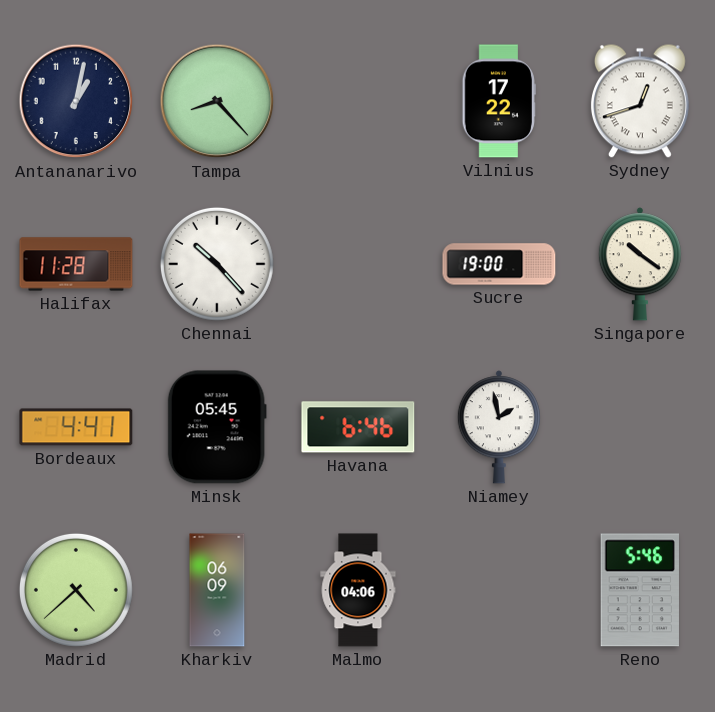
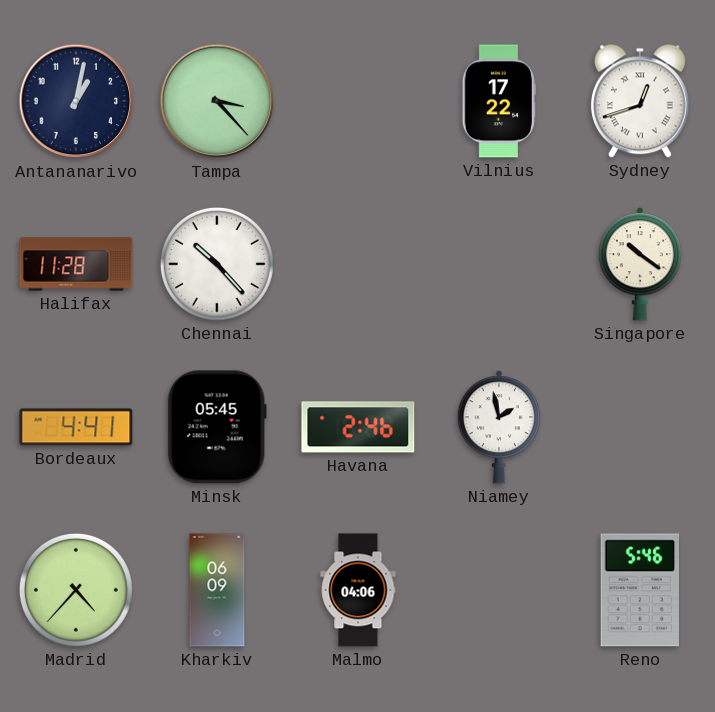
Tampa: 8:23 -> 3:23 (217, 101)
Sucre: 19:00 -> none (499, 264)
Havana: 6:46 -> 2:46 (358, 427)
Madrid: 4:38 -> 4:37 (76, 590)
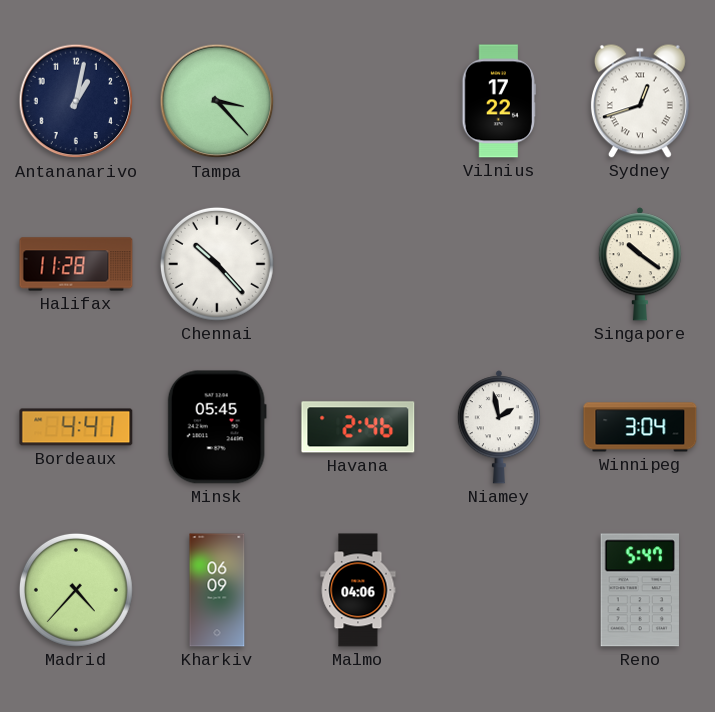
Winnipeg: none -> 3:04 (640, 427)
Reno: 5:46 -> 5:47 (640, 590)
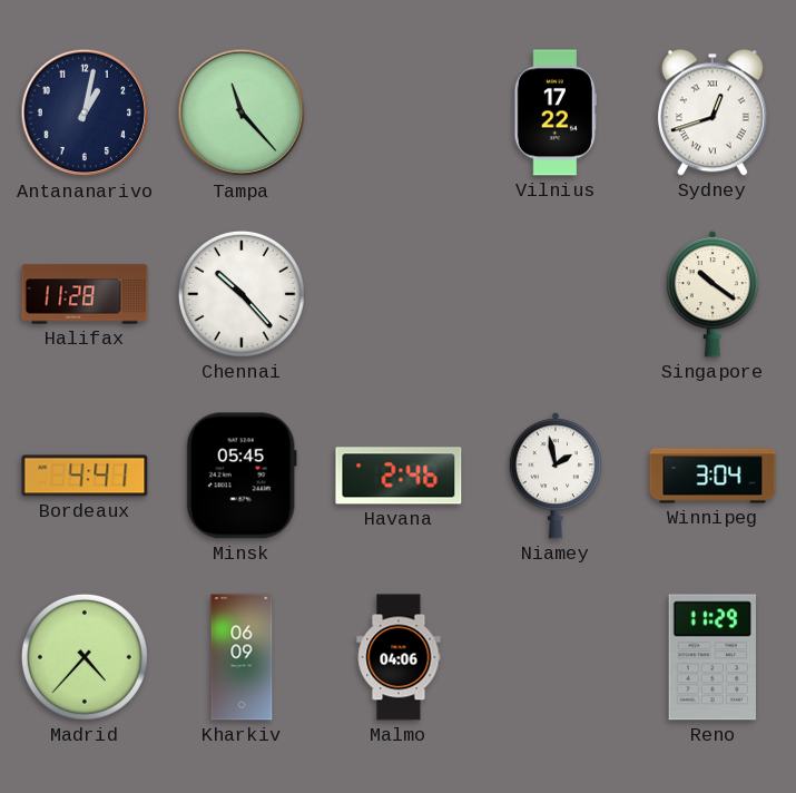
Tampa: 3:23 -> 11:23 (242, 112)
Reno: 5:47 -> 11:29 (713, 657)
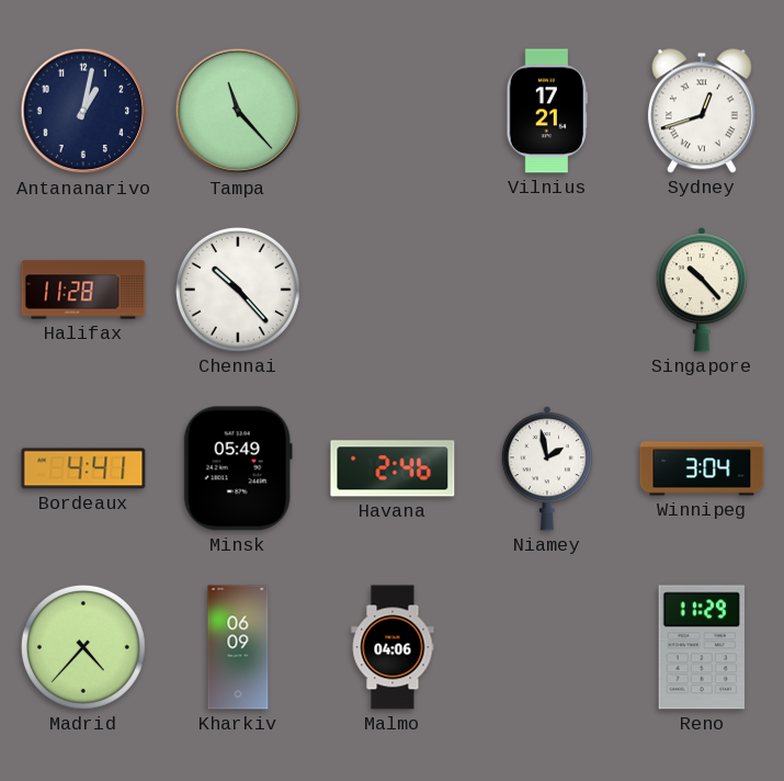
Vilnius: 17:22 -> 17:21 (547, 111)
Singapore: 10:21 -> 10:23 (702, 290)
Minsk: 05:45 -> 05:49 (238, 468)
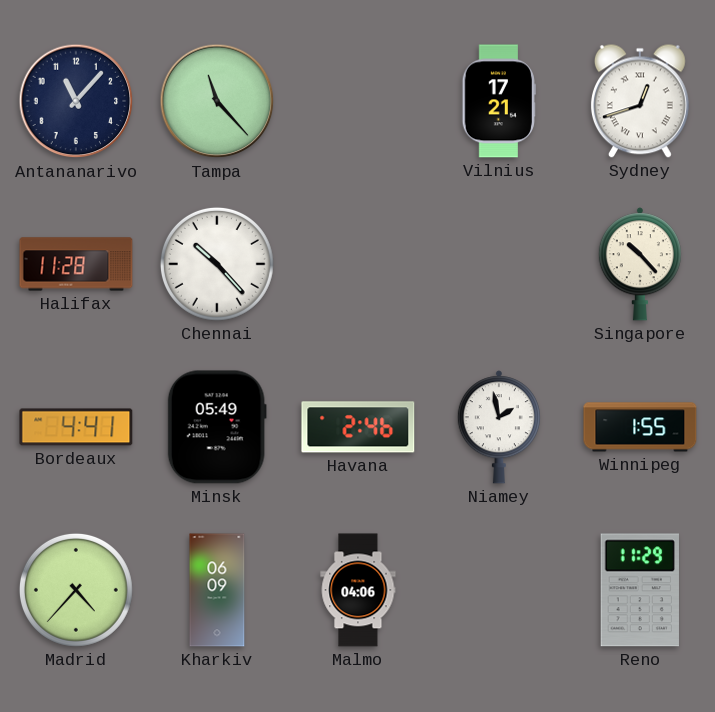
Antananarivo: 1:02 -> 11:07 (76, 101)
Winnipeg: 3:04 -> 1:55 (640, 427)
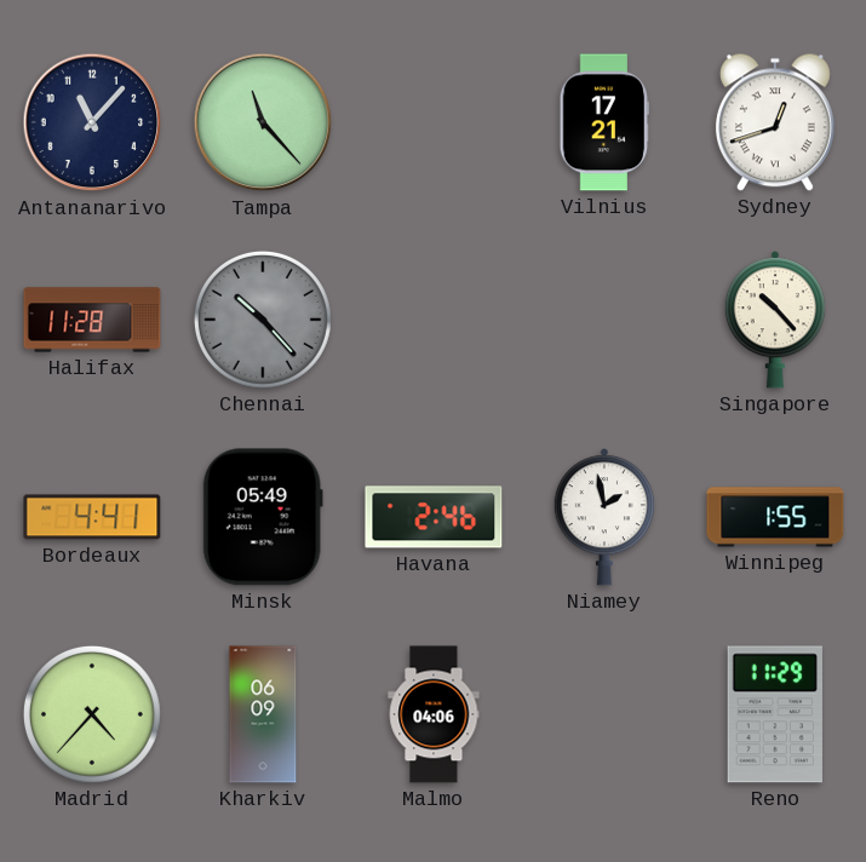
Chennai dial: white -> grey (263, 320)
